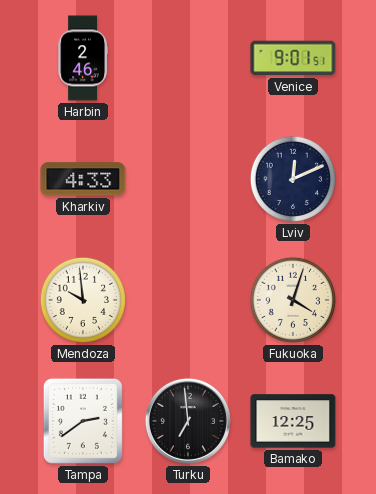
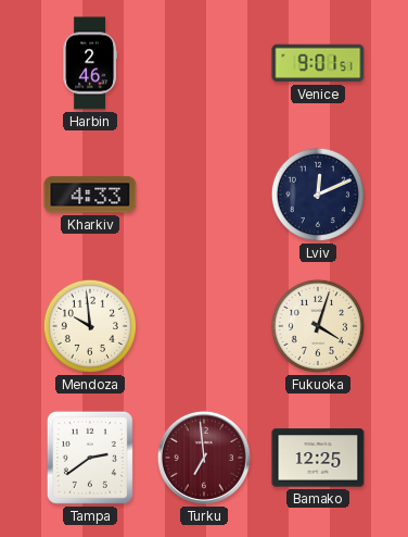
Turku dial: black -> burgundy (204, 458)
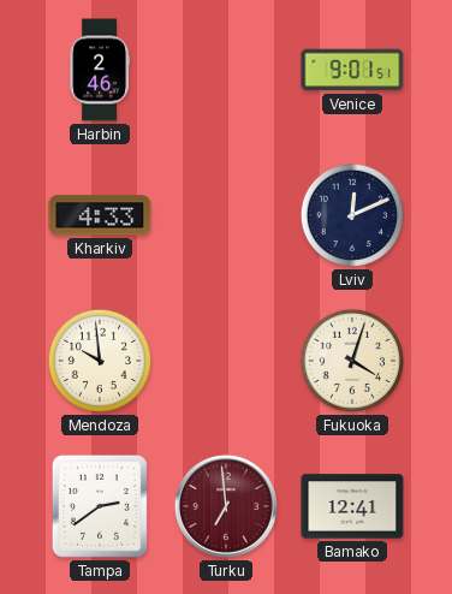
Bamako: 12:25 -> 12:41 (352, 506)
